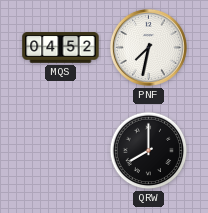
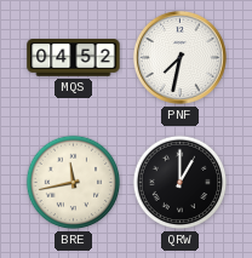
BRE: none -> 11:43 (74, 183)
QRW: 8:00 -> 1:00 (181, 183)
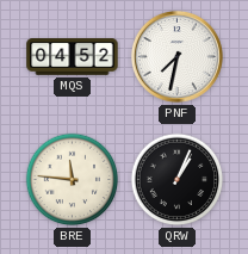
BRE: 11:43 -> 11:46 (73, 180)
QRW: 1:00 -> 1:04 (178, 180)
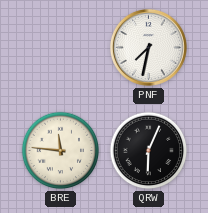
MQS: 04:52 -> none (73, 57)
QRW: 1:04 -> 6:04 (149, 151)
